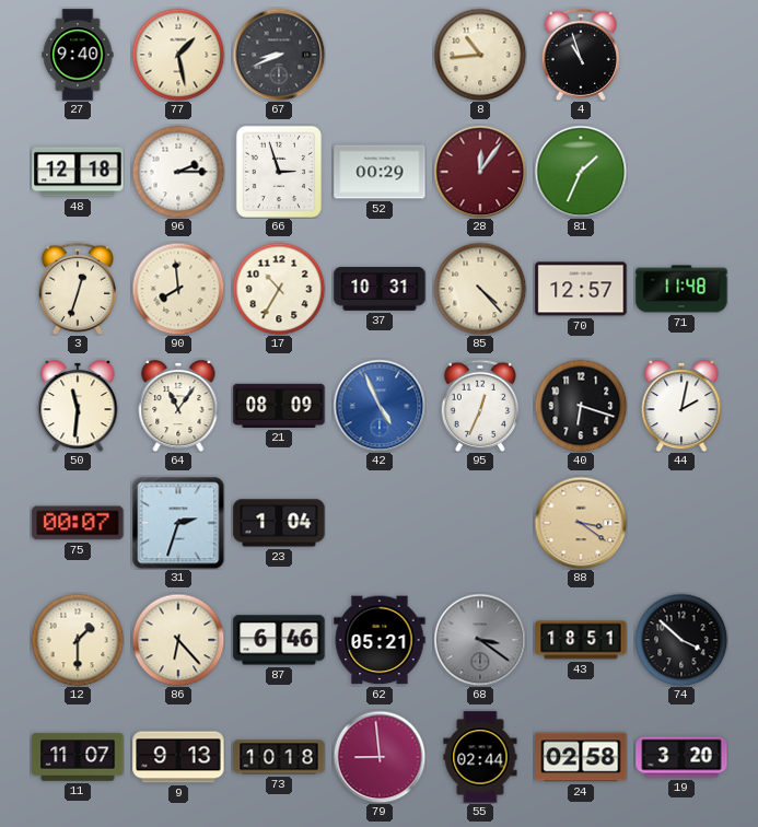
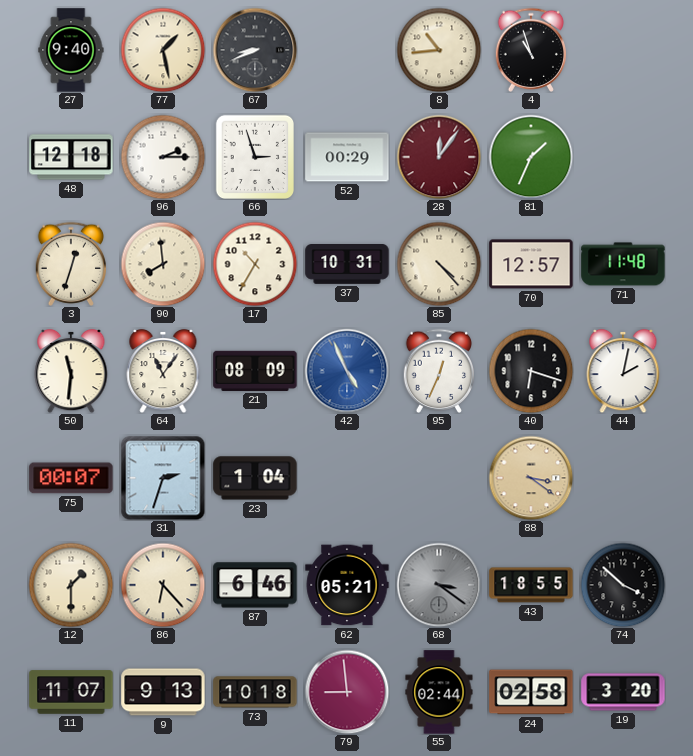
43: 18:51 -> 18:55 (531, 585)
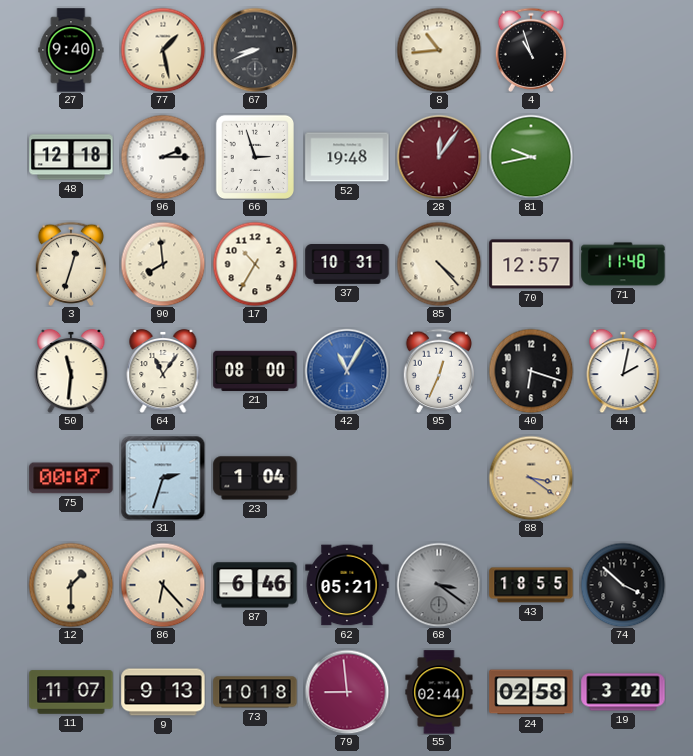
52: 00:29 -> 19:48 (347, 157)
81: 1:34 -> 9:43 (531, 157)
21: 08:09 -> 08:00 (255, 371)
42: 4:56 -> 11:05 (347, 371)
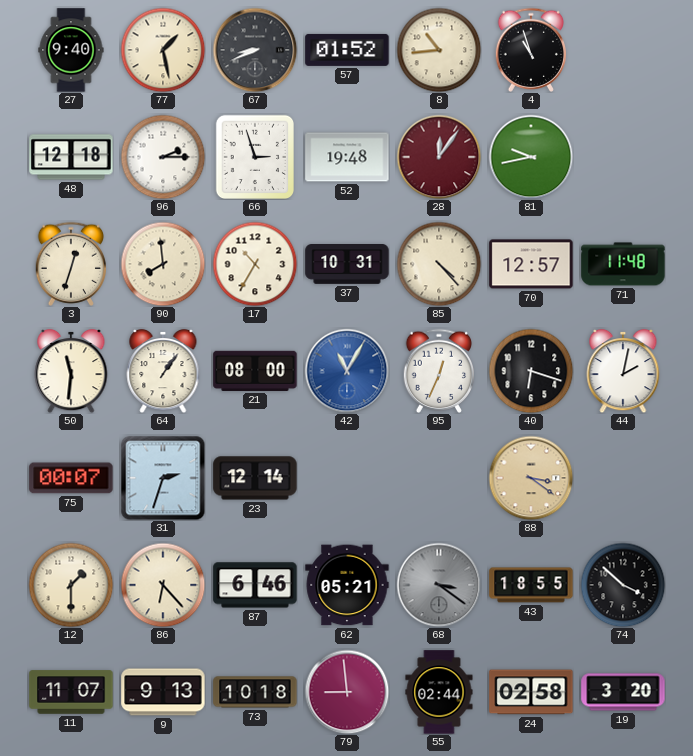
57: none -> 01:52 (347, 50)
64: 11:06 -> 1:06 (163, 371)
23: 1:04 -> 12:14 (255, 478)
